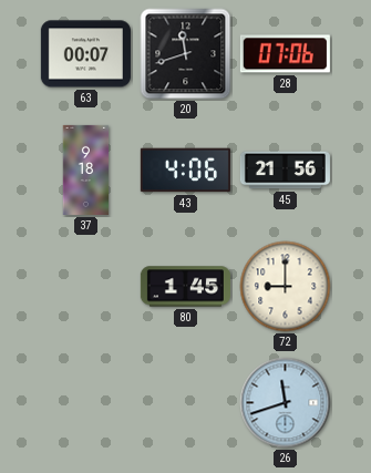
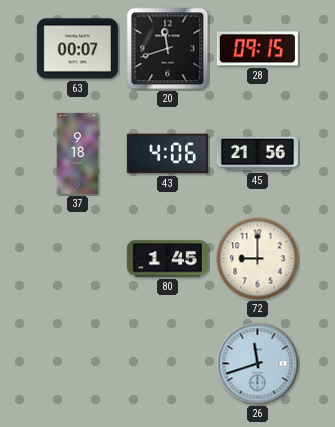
28: 07:06 -> 09:15 (257, 49)
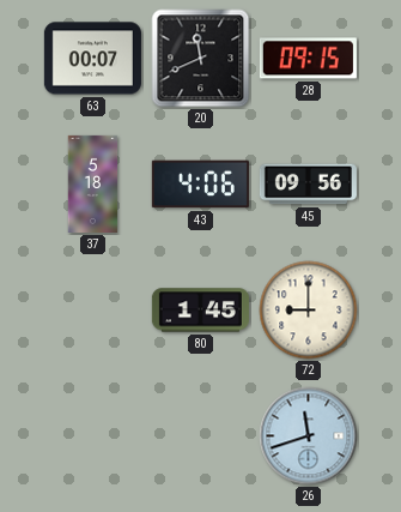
20: 11:42 -> 11:41 (201, 59)
37: 9:18 -> 5:18 (93, 183)
45: 21:56 -> 09:56 (308, 185)
